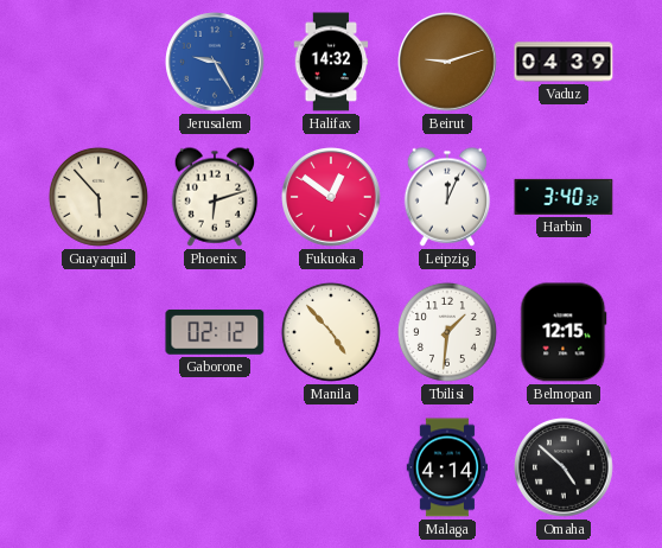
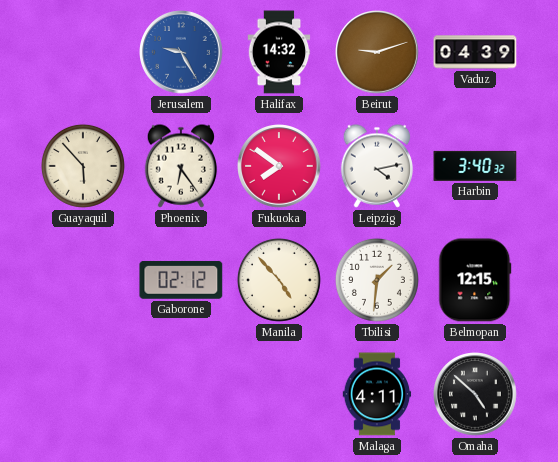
Phoenix: 6:12 -> 6:24 (181, 166)
Fukuoka: 12:51 -> 7:51 (279, 167)
Leipzig: 12:04 -> 4:13 (377, 166)
Malaga: 4:14 -> 4:11 (377, 394)
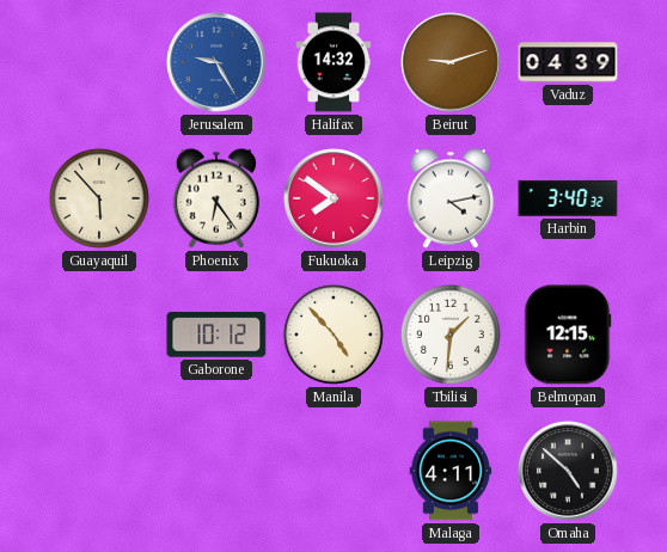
Gaborone: 02:12 -> 10:12 (216, 335)
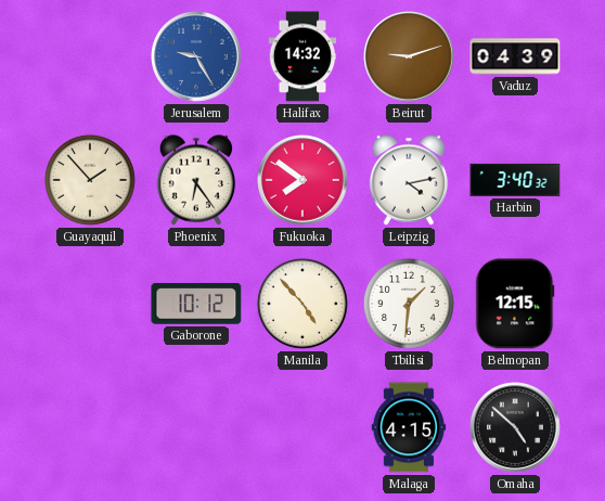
Guayaquil: 5:53 -> 1:53 (90, 180)
Malaga: 4:11 -> 4:15 (409, 427)
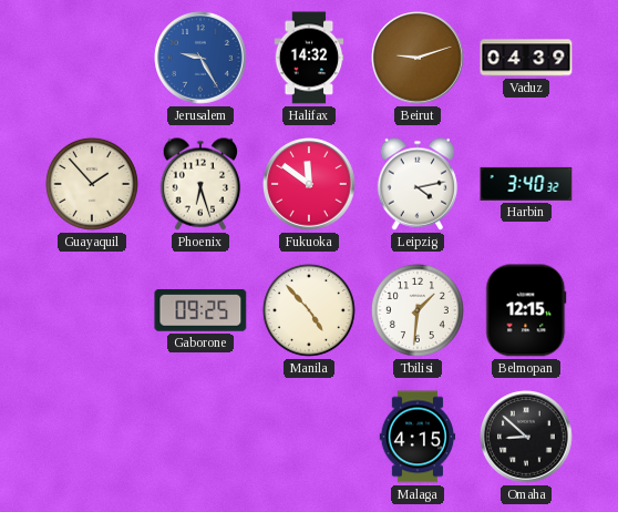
Phoenix: 6:24 -> 6:27 (200, 184)
Fukuoka: 7:51 -> 11:51 (309, 185)
Gaborone: 10:12 -> 09:25 (200, 310)
Omaha: 4:52 -> 8:52 (526, 438)
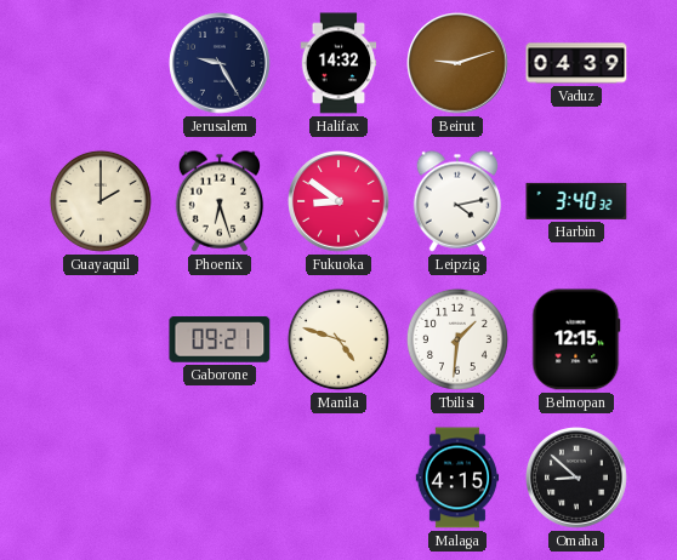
Jerusalem dial: blue -> navy (220, 64)
Guayaquil: 1:53 -> 2:00 (101, 201)
Fukuoka: 11:51 -> 8:51 (338, 202)
Gaborone: 09:25 -> 09:21 (220, 339)
Manila: 4:53 -> 4:48 (338, 339)
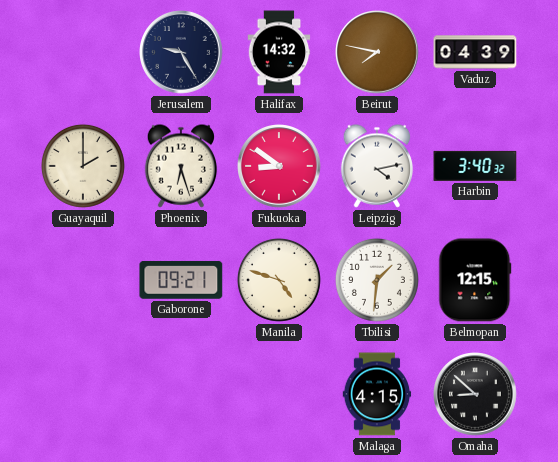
Beirut: 9:12 -> 7:47 (377, 53)
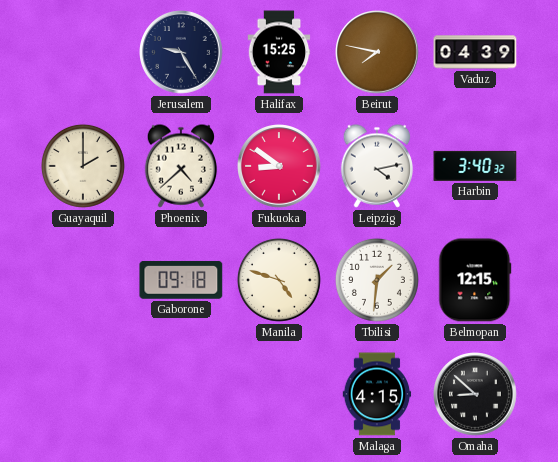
Halifax: 14:32 -> 15:25 (279, 52)
Phoenix: 6:27 -> 4:38 (181, 166)
Gaborone: 09:21 -> 09:18 (181, 280)
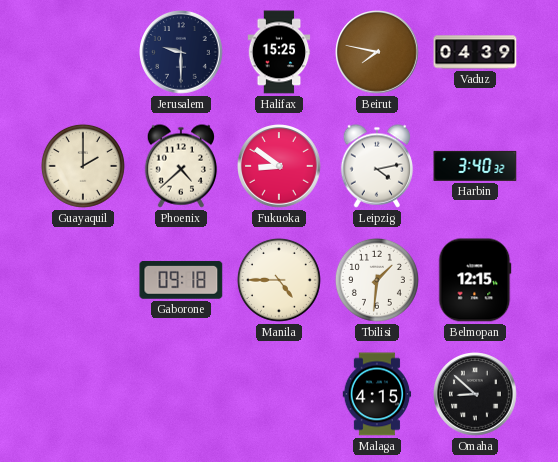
Jerusalem: 9:25 -> 9:30 (181, 53)
Manila: 4:48 -> 4:45 (279, 280)
